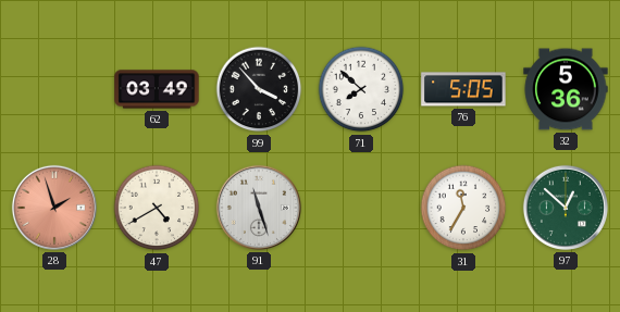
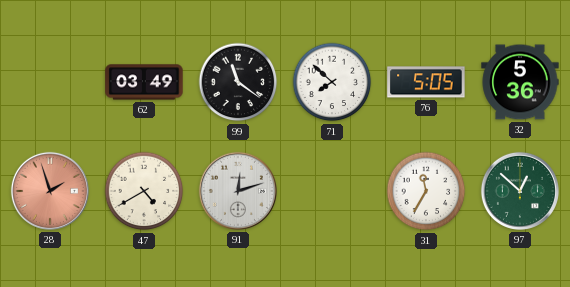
99: 3:53 -> 11:21 (238, 82)
91: 11:27 -> 12:12 (238, 191)
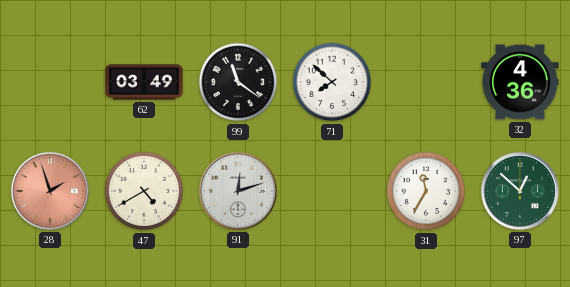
76: 5:05 -> none (426, 82)
32: 5:36 -> 4:36 (520, 82)
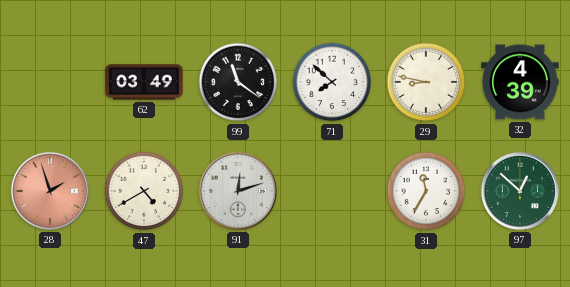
29: none -> 8:47 (426, 82)
32: 4:36 -> 4:39 (520, 82)
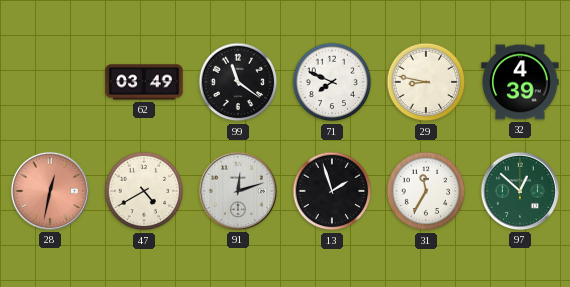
71: 7:52 -> 7:49 (332, 82)
28: 1:57 -> 12:32 (50, 191)
13: none -> 1:57 (332, 191)
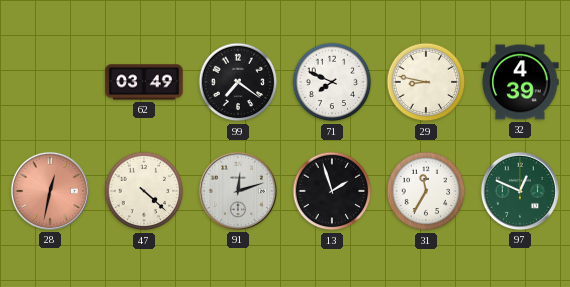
99: 11:21 -> 7:21 (238, 82)
47: 4:40 -> 4:22 (144, 191)
97: 12:52 -> 12:49 (520, 191)
